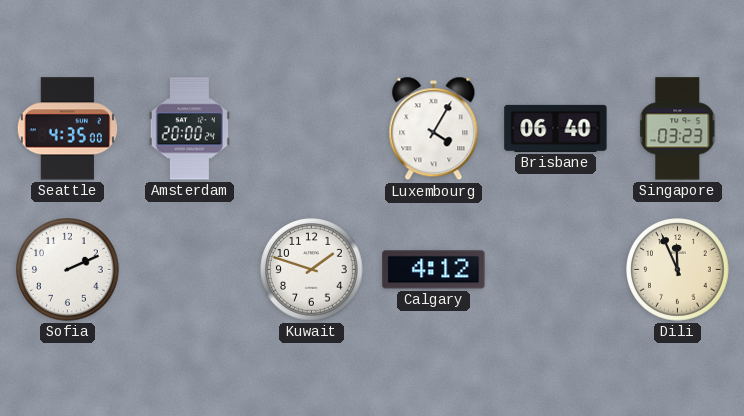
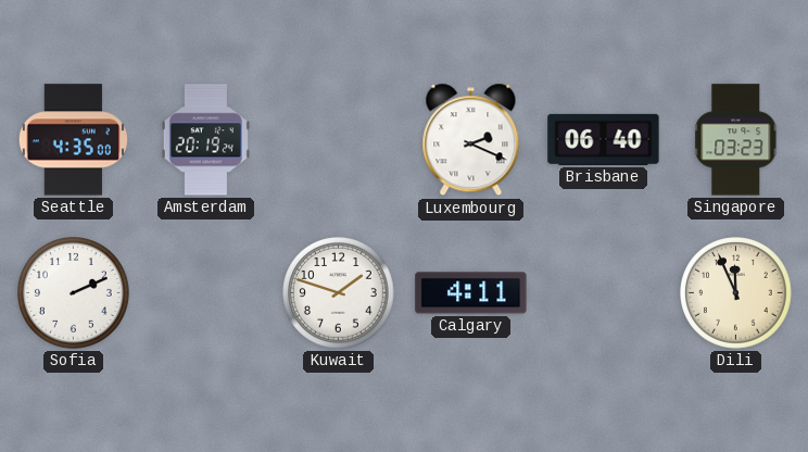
Amsterdam: 20:00 -> 20:19 (205, 140)
Luxembourg: 4:05 -> 2:19 (471, 140)
Calgary: 4:12 -> 4:11 (471, 293)
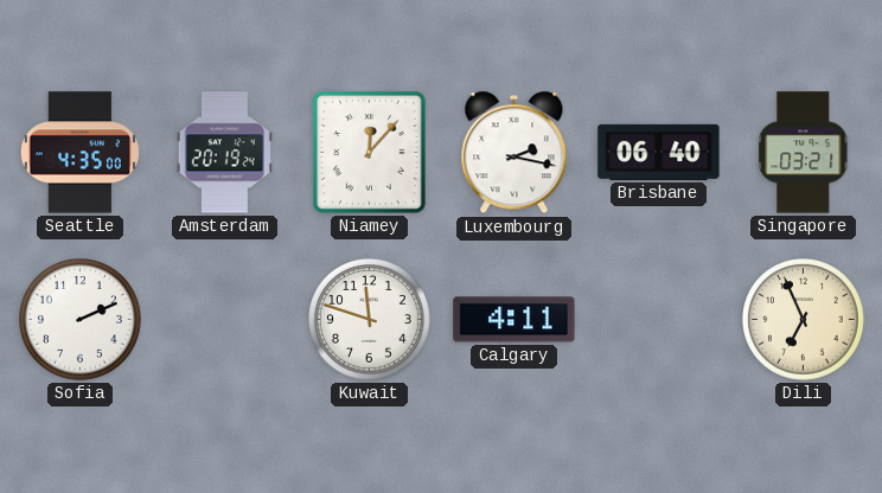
Niamey: none -> 12:07 (370, 153)
Luxembourg: 2:19 -> 2:17 (514, 153)
Singapore: 03:23 -> 03:21 (804, 153)
Kuwait: 1:48 -> 11:48 (370, 320)
Dili: 11:56 -> 6:56 (804, 320)
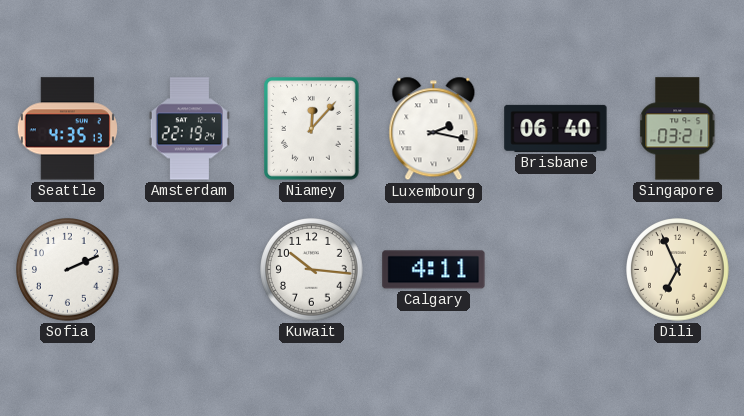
Seattle: 4:35:00 -> 4:35:13 (67, 129)
Amsterdam: 20:19 -> 22:19 (189, 129)
Kuwait: 11:48 -> 10:16 (312, 270)
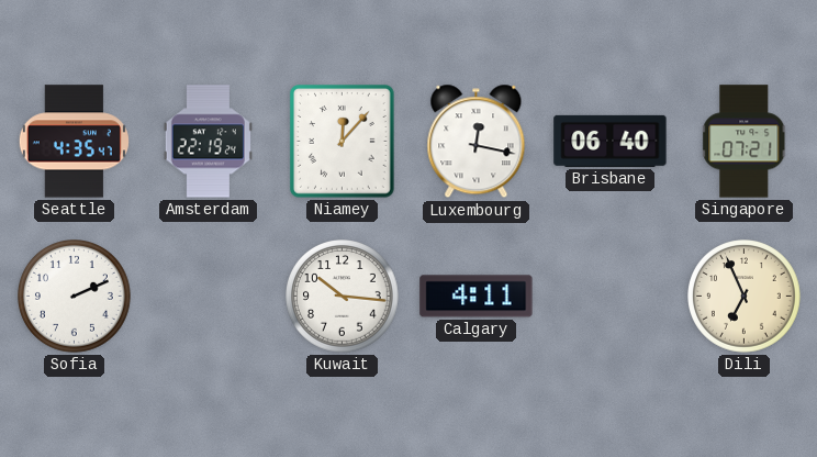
Seattle: 4:35:13 -> 4:35:47 (74, 142)
Luxembourg: 2:17 -> 12:17 (477, 142)
Singapore: 03:21 -> 07:21 (745, 142)
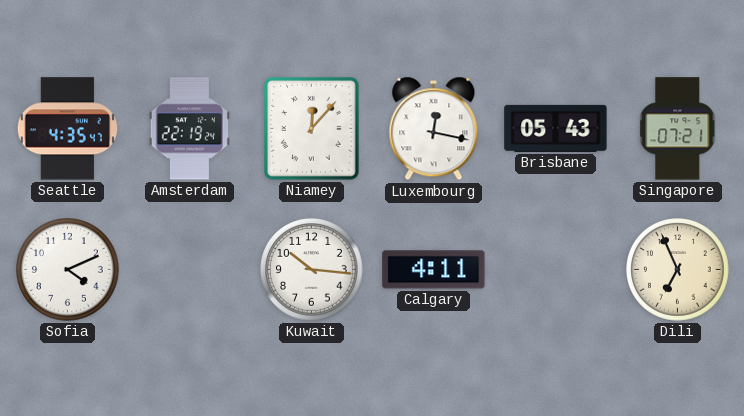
Brisbane: 06:40 -> 05:43 (556, 128)
Sofia: 2:11 -> 4:11 (68, 270)
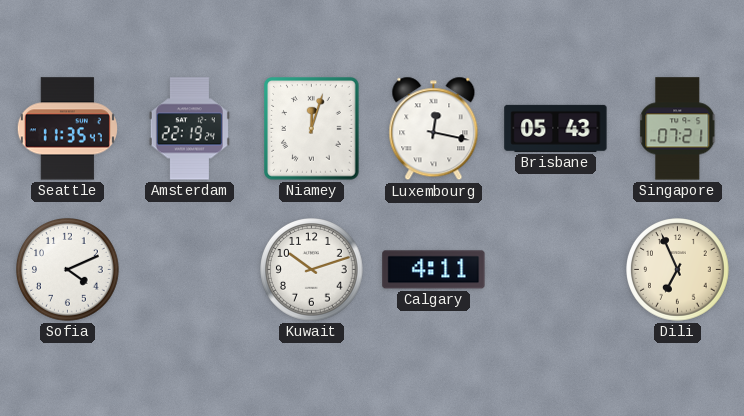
Seattle: 4:35 -> 11:35 (67, 129)
Niamey: 12:07 -> 12:03 (312, 129)
Kuwait: 10:16 -> 10:12 (312, 270)
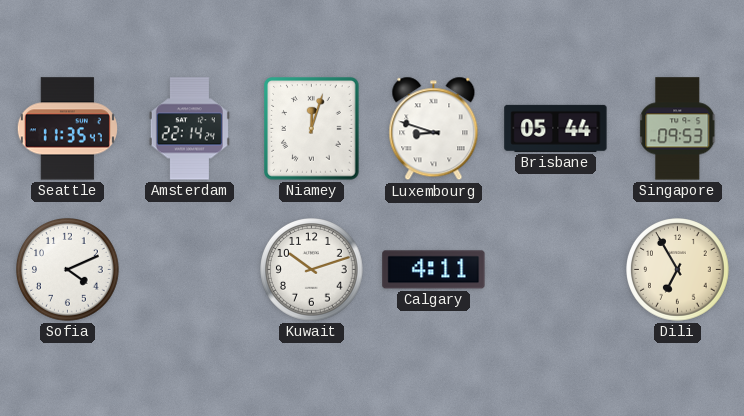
Amsterdam: 22:19 -> 22:14 (189, 129)
Luxembourg: 12:17 -> 8:48 (434, 129)
Brisbane: 05:43 -> 05:44 (556, 128)
Singapore: 07:21 -> 09:53 (678, 129)
Dili: 6:56 -> 6:55 (678, 270)
